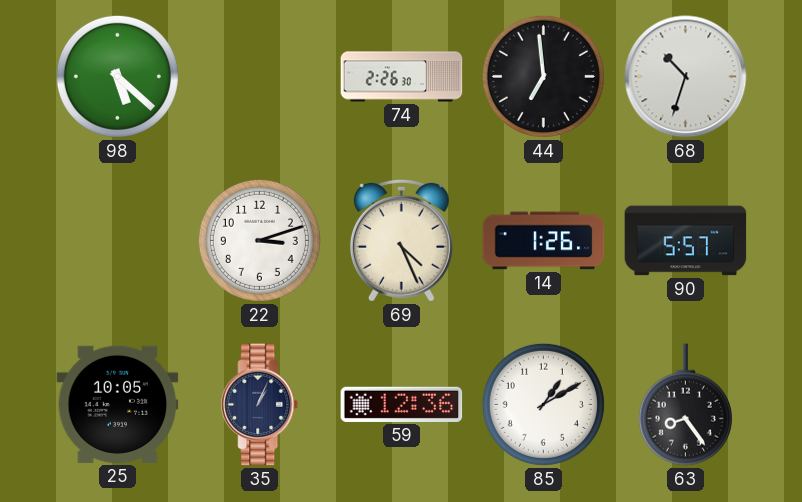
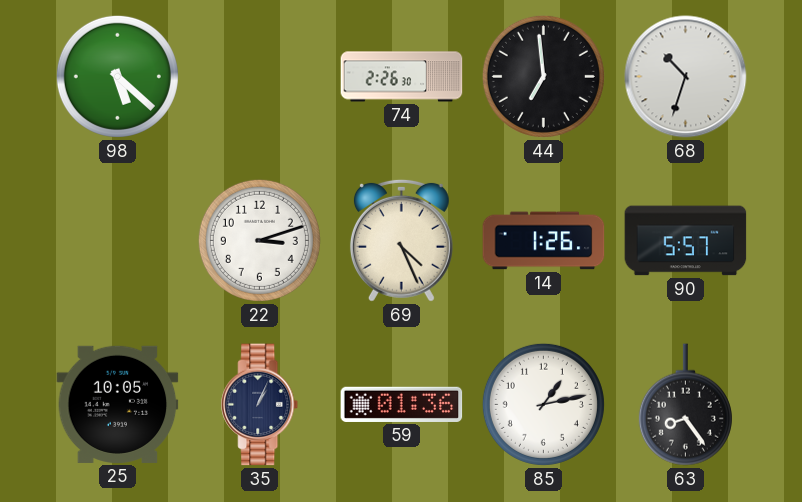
59: 12:36 -> 01:36 (402, 404)
85: 1:10 -> 1:13 (543, 404)
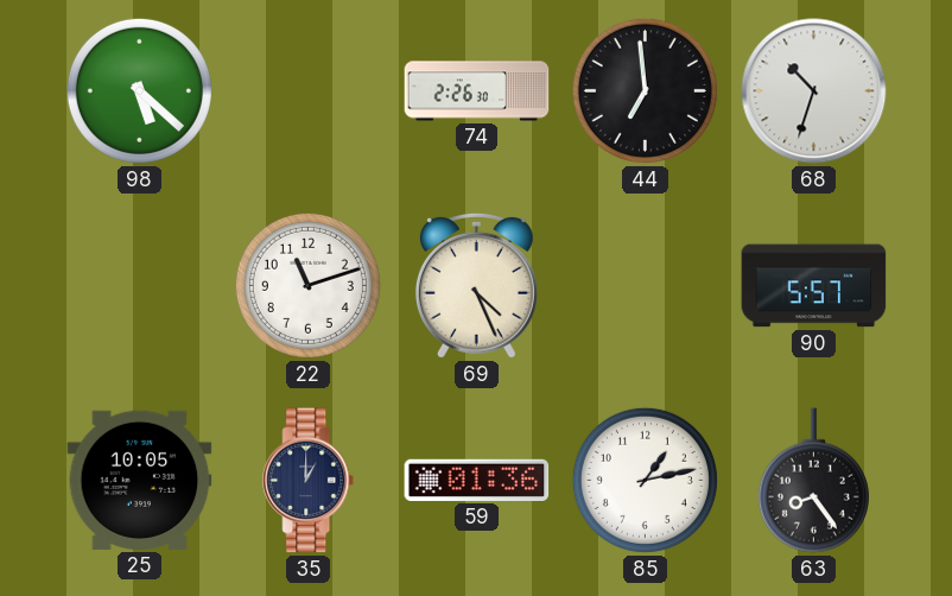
22: 3:12 -> 11:12 (307, 285)
14: 1:26 -> none (544, 241)
35: 1:04 -> 1:00 (309, 481)
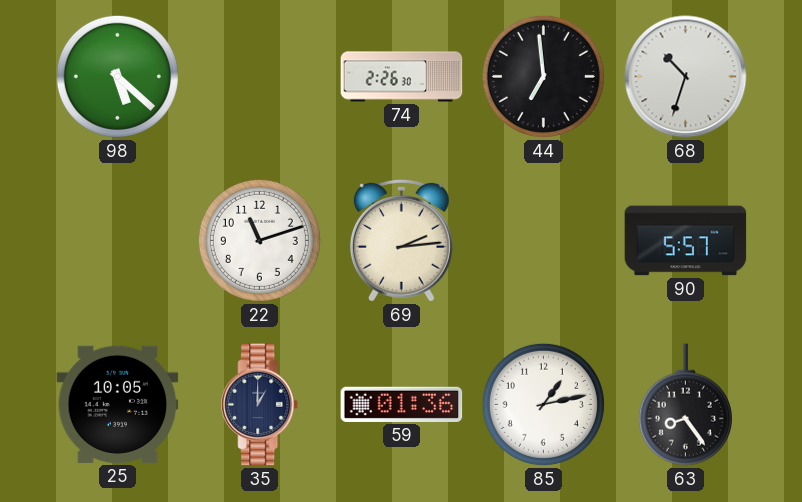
69: 4:26 -> 2:14 (401, 240)
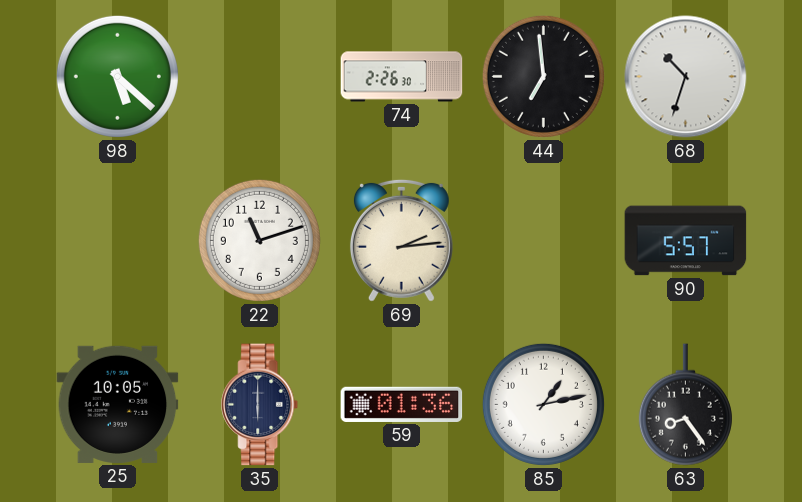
35: 1:00 -> 6:00 (260, 405)
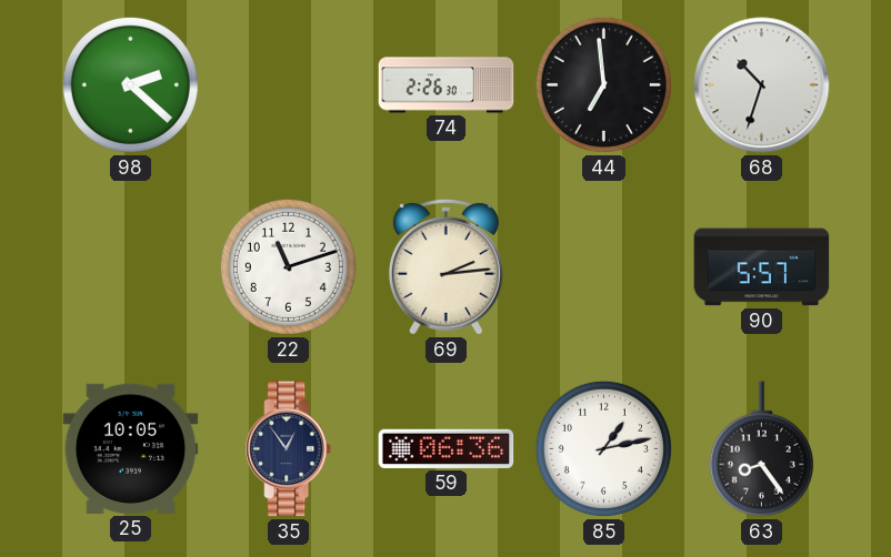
98: 5:22 -> 2:22 (130, 84)
35: 6:00 -> 12:54 (289, 449)
59: 01:36 -> 06:36 (447, 448)
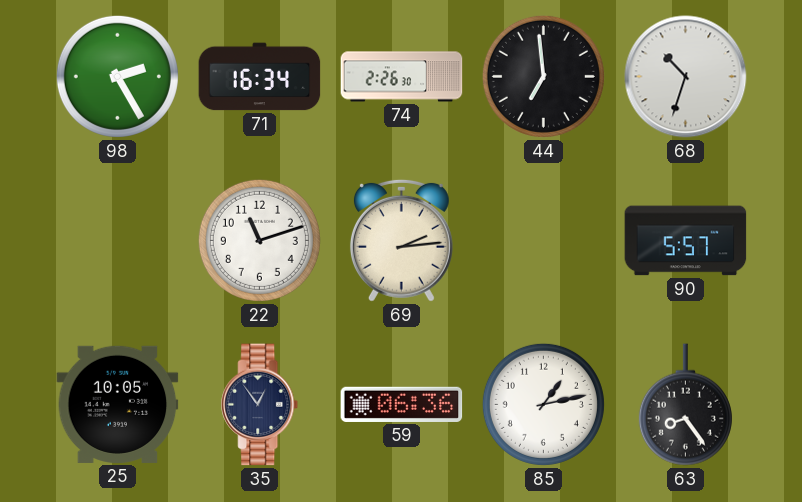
98: 2:22 -> 2:25 (117, 76)
71: none -> 16:34 (260, 77)
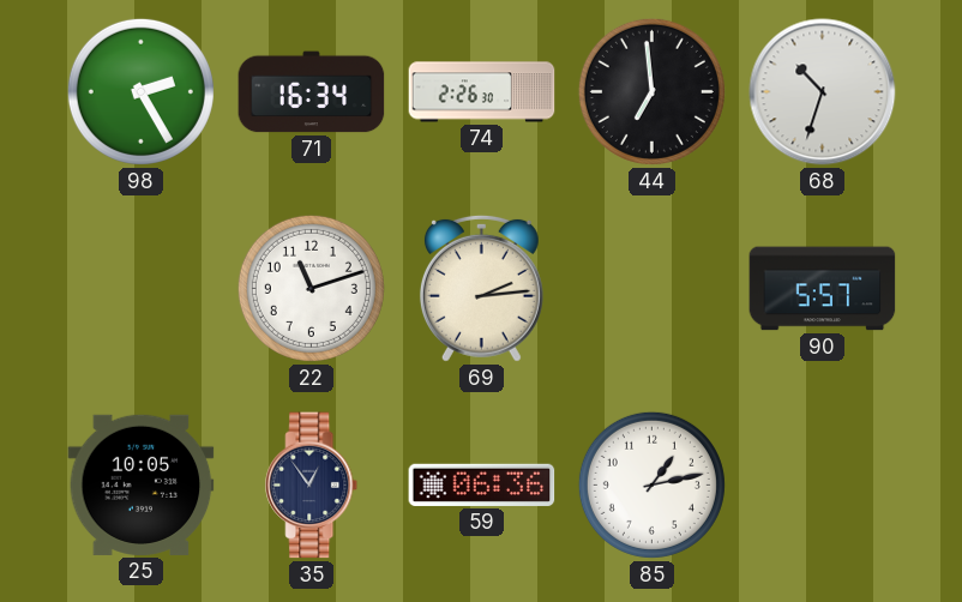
63: 8:24 -> none (685, 405)
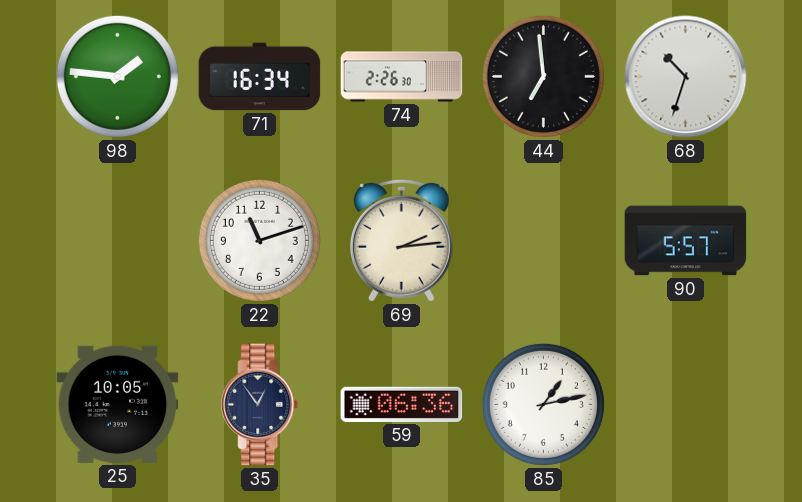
98: 2:25 -> 1:46 (117, 76)
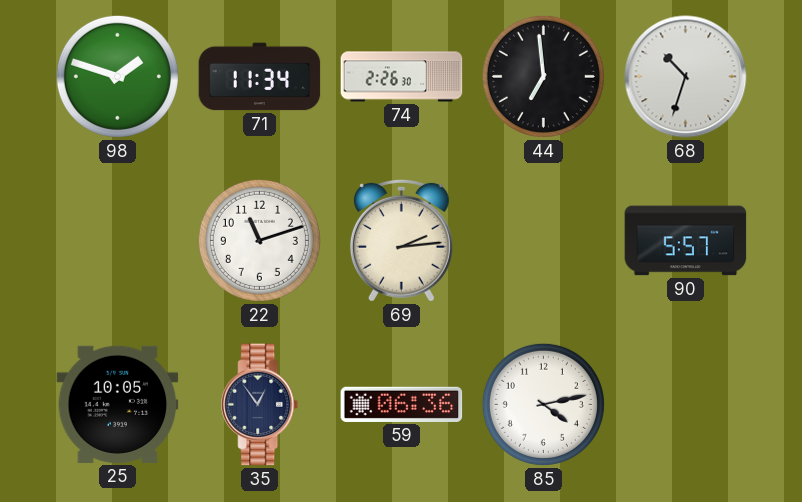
98: 1:46 -> 1:48 (117, 76)
71: 16:34 -> 11:34 (260, 77)
85: 1:13 -> 4:13 (543, 404)
